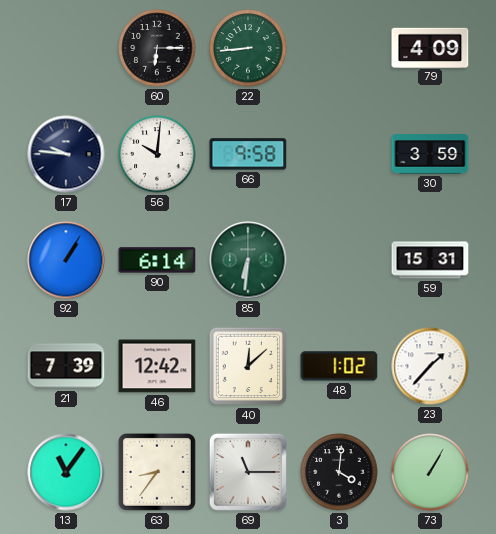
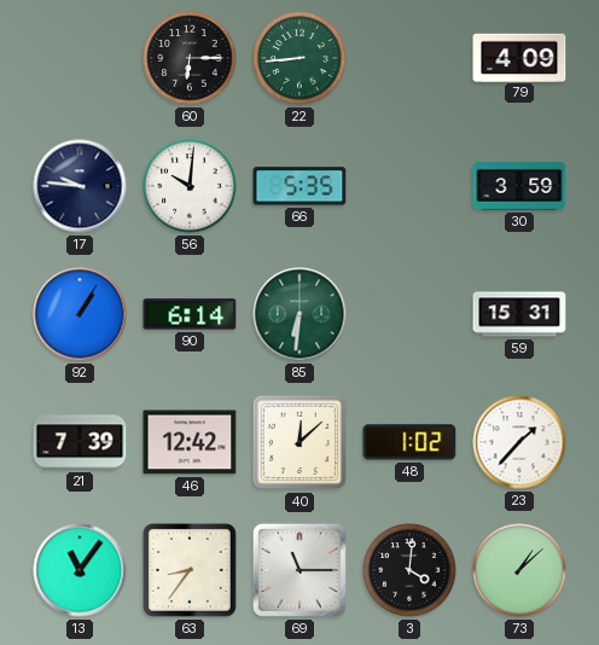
66: 9:58 -> 5:35 (299, 186)
73: 1:05 -> 1:08 (519, 570)
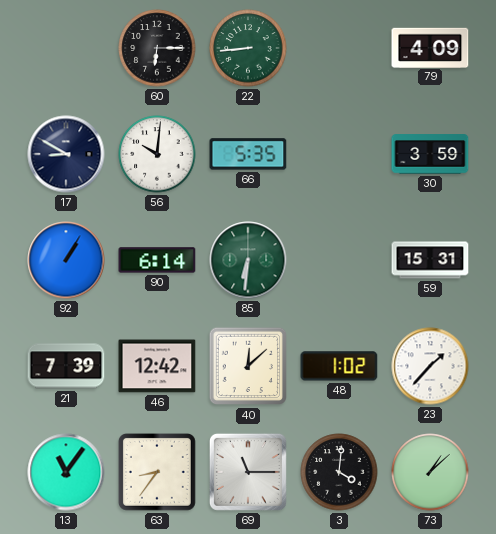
17: 9:46 -> 8:50 (66, 154)
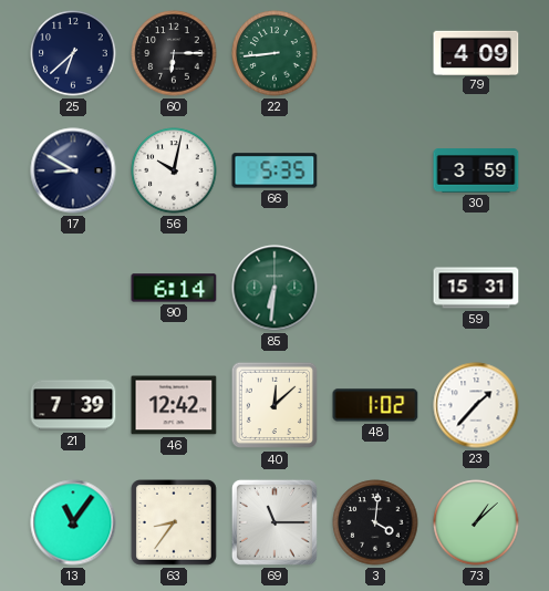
25: none -> 6:38 (73, 53)
56: 10:01 -> 10:02 (174, 170)
92: 1:05 -> none (66, 260)
